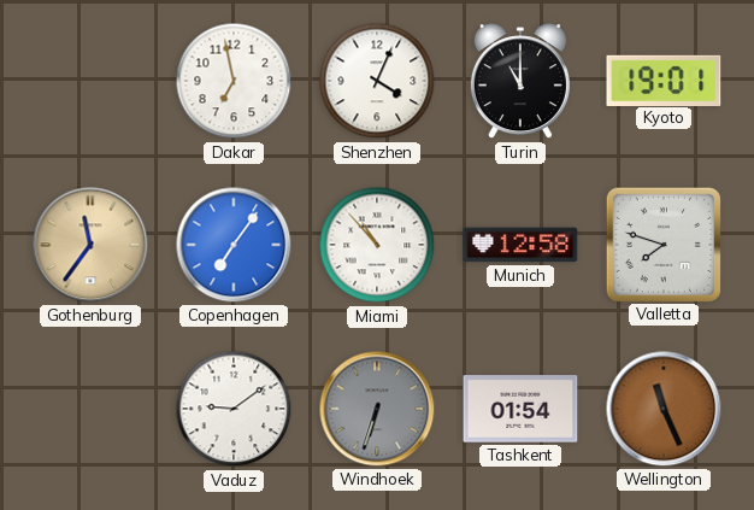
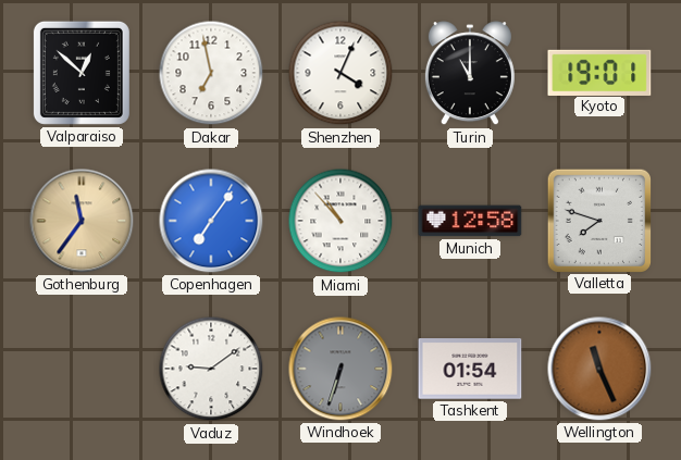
Valparaiso: none -> 12:52 (82, 73)
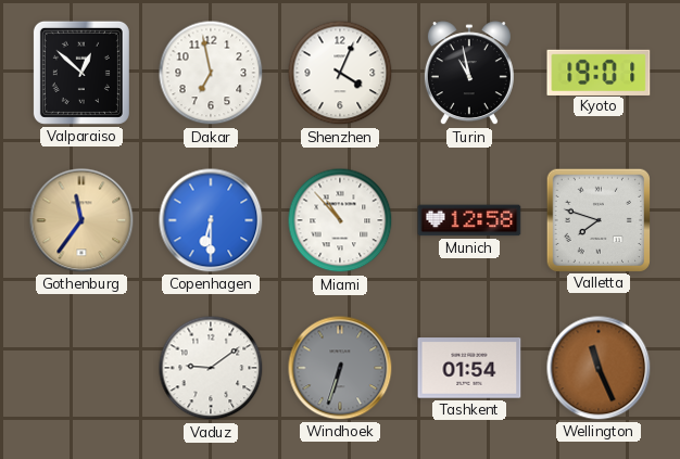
Turin: 11:00 -> 10:58 (469, 74)
Copenhagen: 7:06 -> 6:30 (211, 220)
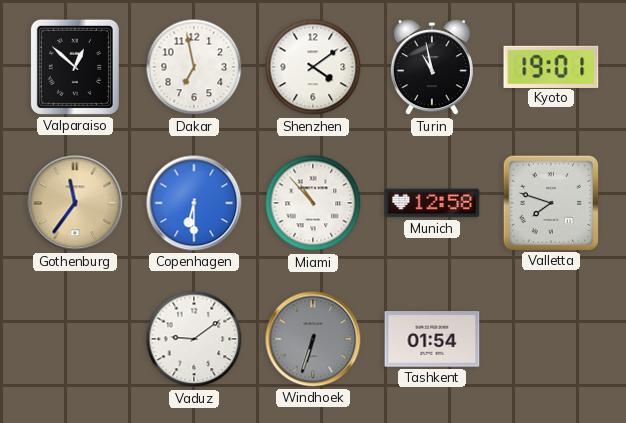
Shenzhen: 4:04 -> 4:09 (313, 67)
Wellington: 11:26 -> none (599, 368)
